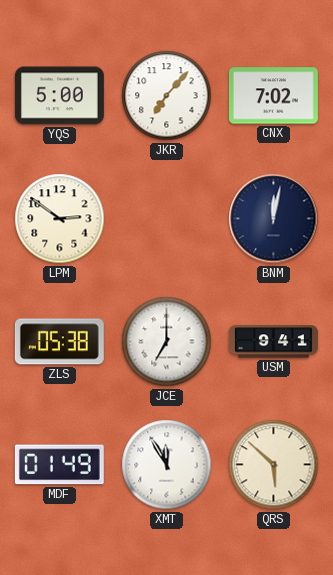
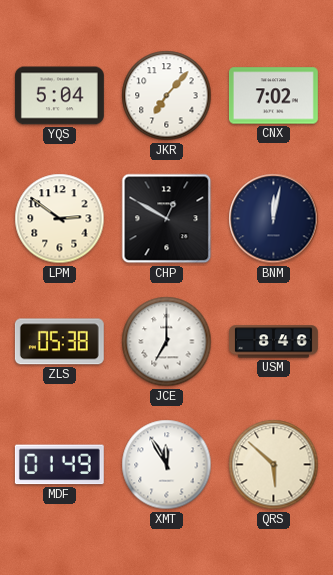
YQS: 5:00 -> 5:04 (59, 96)
CHP: none -> 12:50 (167, 219)
USM: 9:41 -> 8:46 (274, 342)
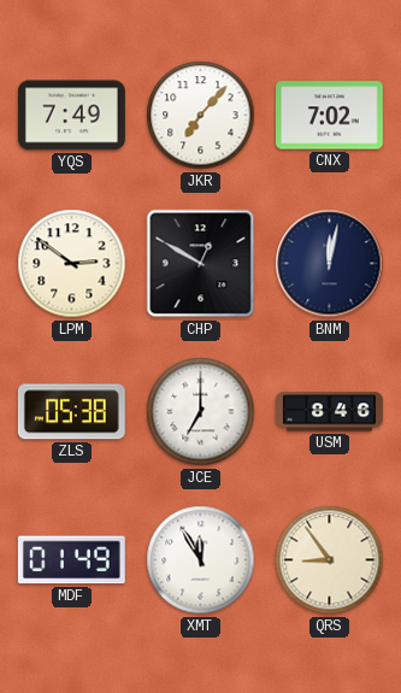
YQS: 5:04 -> 7:49 (71, 116)
QRS: 5:52 -> 8:54 (330, 560)
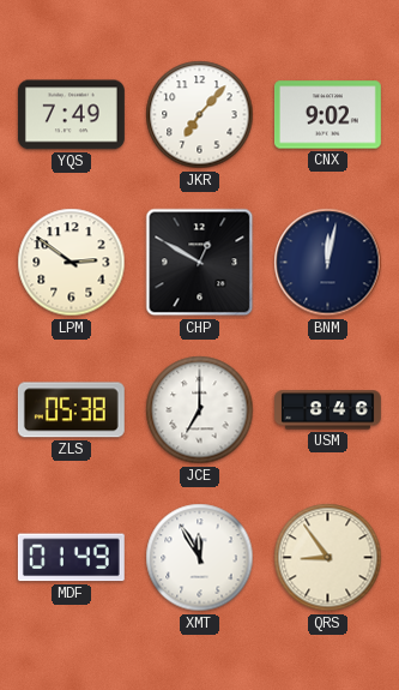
CNX: 7:02 -> 9:02 (327, 115)
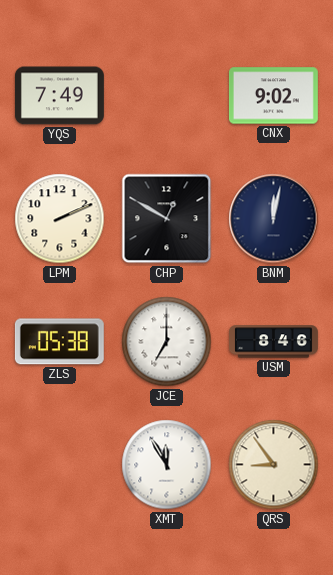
JKR: 7:07 -> none (200, 115)
LPM: 2:51 -> 2:11 (60, 219)
MDF: 01:49 -> none (71, 558)
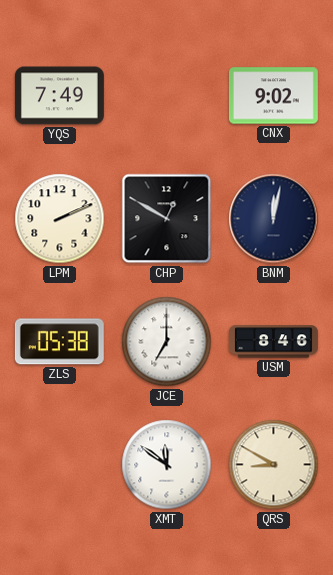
XMT: 11:55 -> 11:51 (167, 465)
QRS: 8:54 -> 8:50 (274, 465)
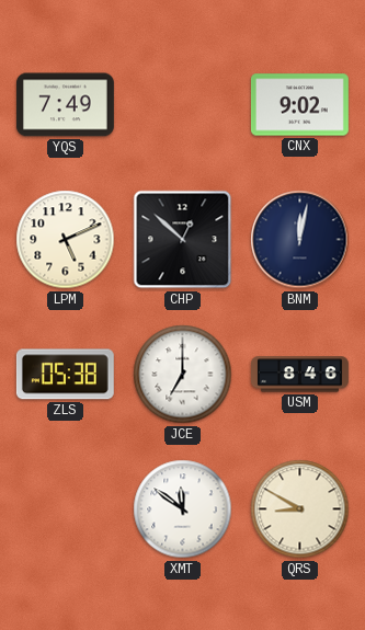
LPM: 2:11 -> 5:11 (66, 240)
CHP: 12:50 -> 12:52 (183, 240)
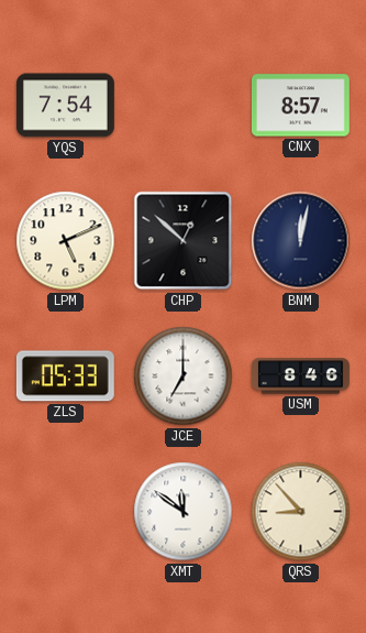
YQS: 7:49 -> 7:54 (65, 106)
CNX: 9:02 -> 8:57 (300, 106)
ZLS: 05:38 -> 05:33 (65, 376)
QRS: 8:50 -> 8:53 (301, 512)
